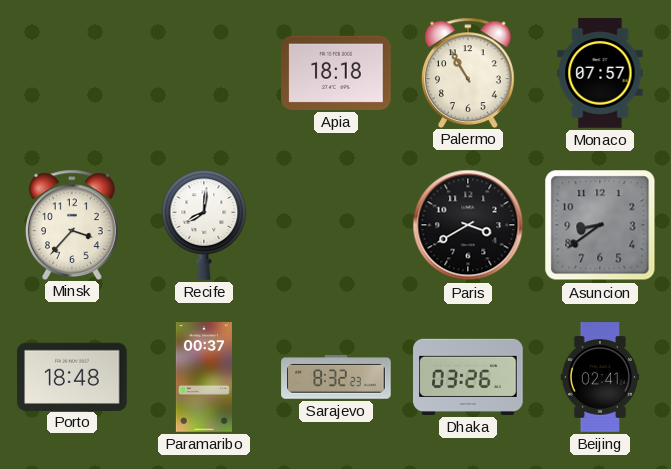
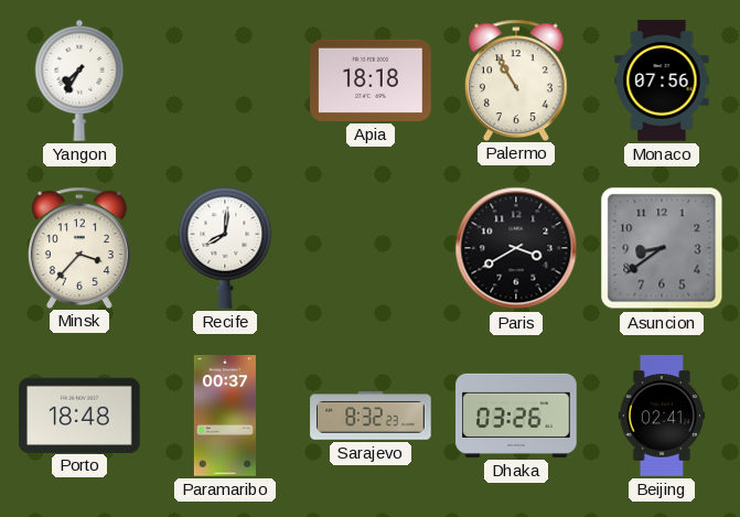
Yangon: none -> 7:35 (79, 80)
Monaco: 07:57 -> 07:56 (662, 80)
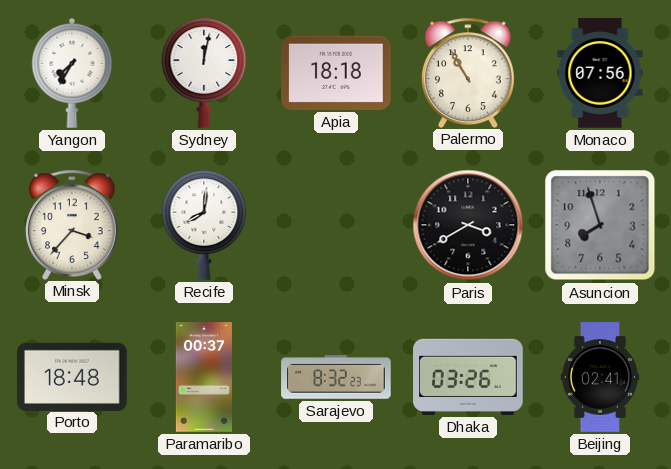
Sydney: none -> 12:02 (204, 73)
Asuncion: 8:39 -> 7:57 (600, 225)
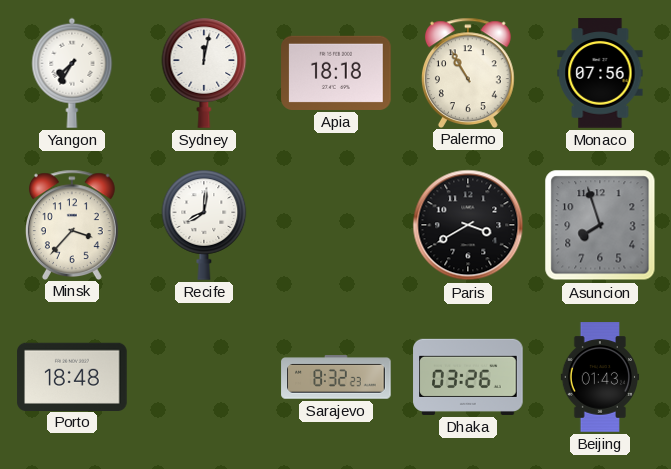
Paramaribo: 00:37 -> none (204, 377)
Beijing: 02:41 -> 01:43 (600, 377)
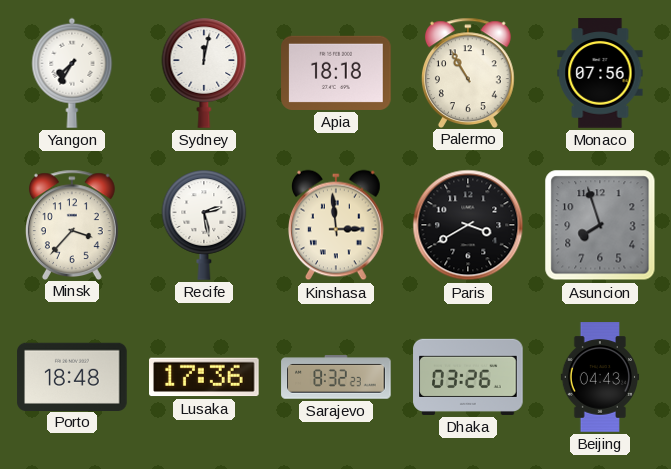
Recife: 8:01 -> 2:28 (204, 225)
Kinshasa: none -> 2:59 (337, 225)
Lusaka: none -> 17:36 (204, 377)
Beijing: 01:43 -> 04:43 (600, 377)
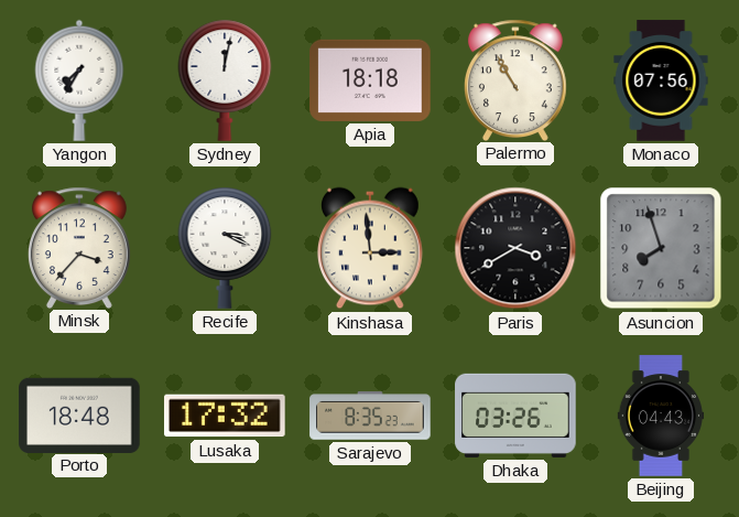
Recife: 2:28 -> 3:19 (225, 248)
Lusaka: 17:36 -> 17:32 (225, 416)
Sarajevo: 8:32 -> 8:35 (370, 416)
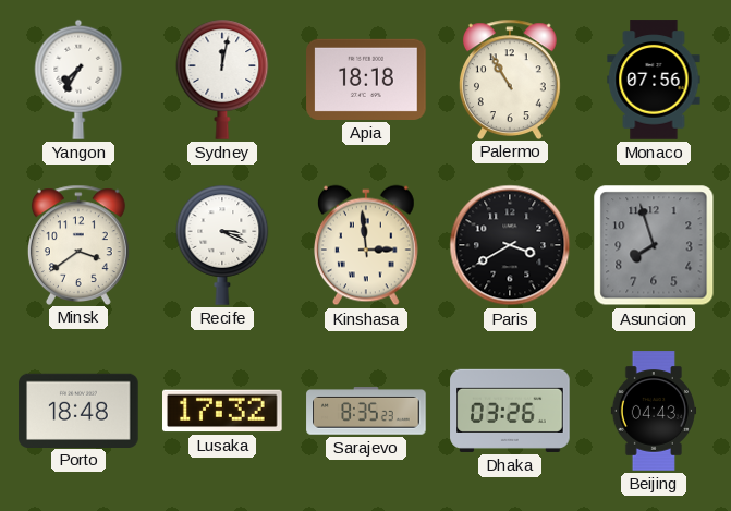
Minsk: 3:37 -> 3:39 (78, 244)
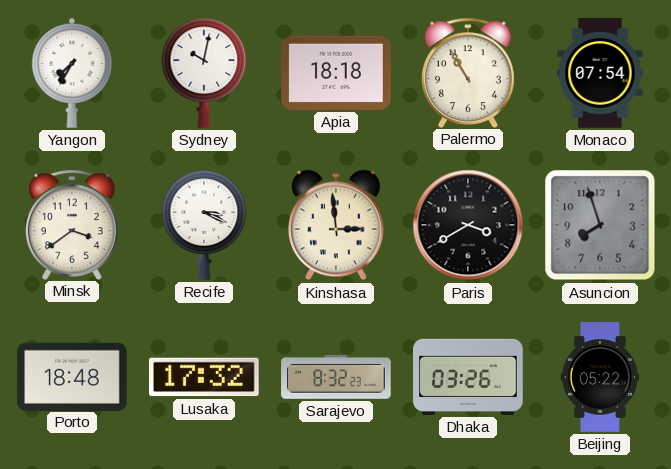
Sydney: 12:02 -> 10:02 (204, 73)
Monaco: 07:56 -> 07:54 (600, 73)
Sarajevo: 8:35 -> 8:32 (336, 377)
Beijing: 04:43 -> 05:22 (600, 377)
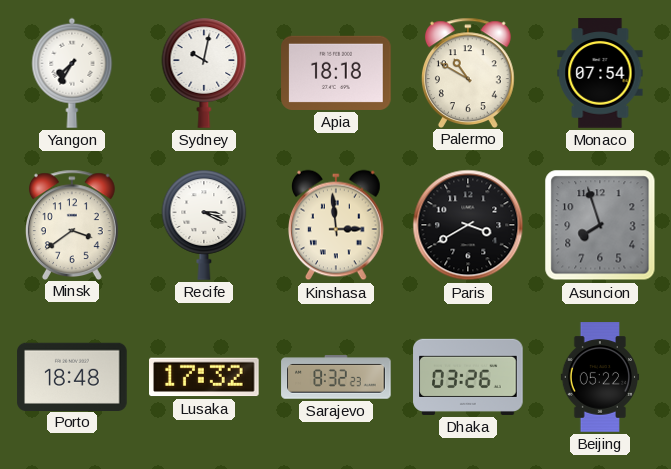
Palermo: 10:55 -> 10:50 (468, 72)
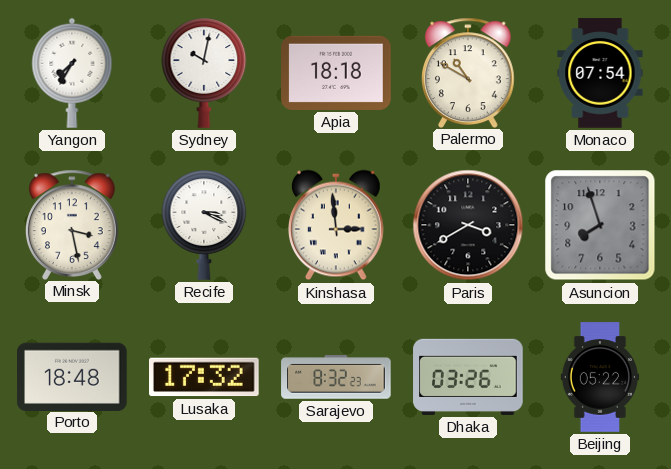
Minsk: 3:39 -> 3:28 (72, 224)
